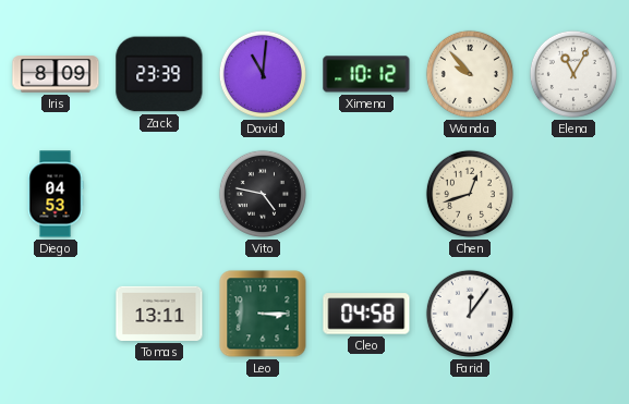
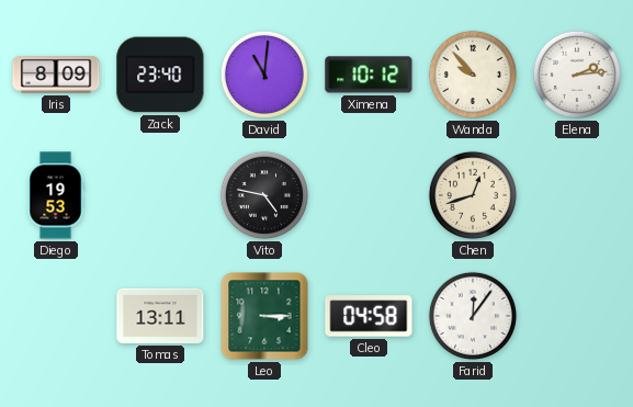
Zack: 23:39 -> 23:40 (160, 75)
Elena: 11:05 -> 2:14 (577, 75)
Diego: 04:53 -> 19:53 (56, 195)
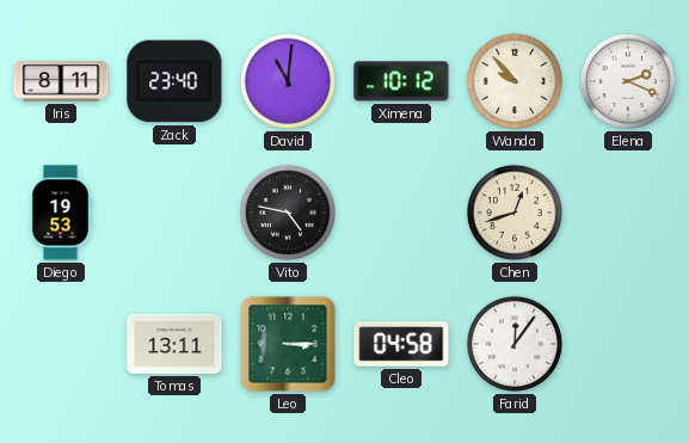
Iris: 8:09 -> 8:11 (61, 81)
Elena: 2:14 -> 2:19 (628, 81)
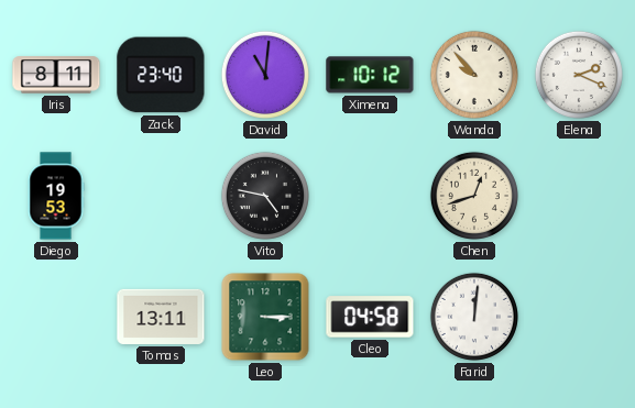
Farid: 12:06 -> 12:01 (474, 317)
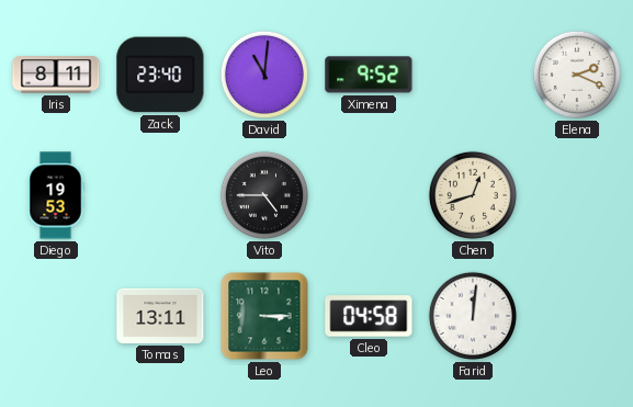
Ximena: 10:12 -> 9:52 (369, 75)
Wanda: 9:53 -> none (474, 75)
Vito: 4:47 -> 4:45 (264, 195)
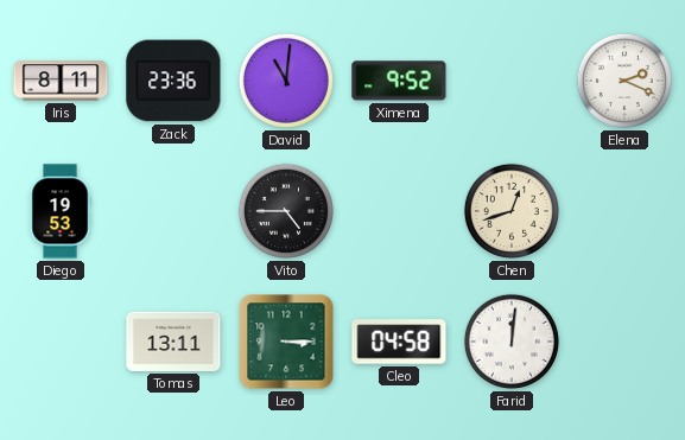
Zack: 23:40 -> 23:36 (173, 81)
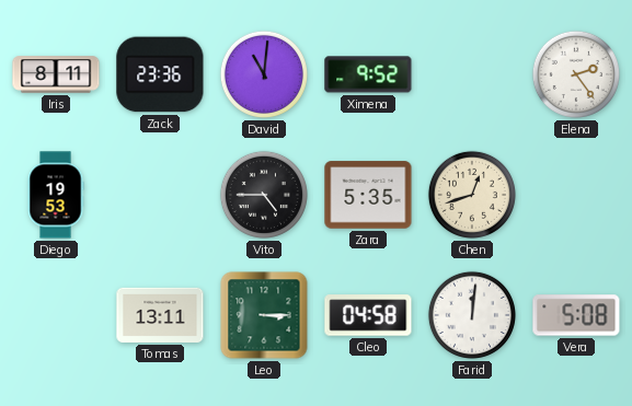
Elena: 2:19 -> 2:24 (576, 74)
Zara: none -> 5:35 (368, 195)
Vera: none -> 5:08 (576, 315)
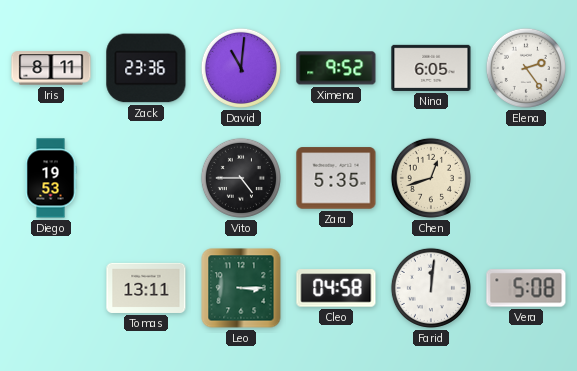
Nina: none -> 6:05 (431, 68)
